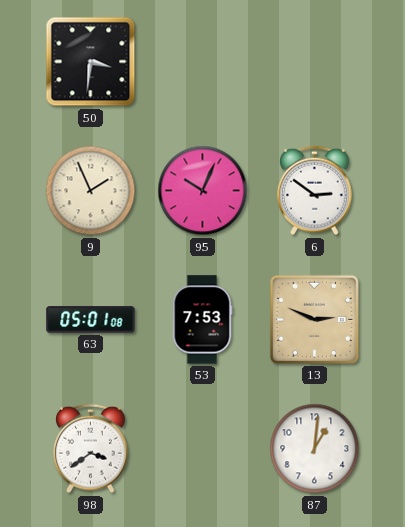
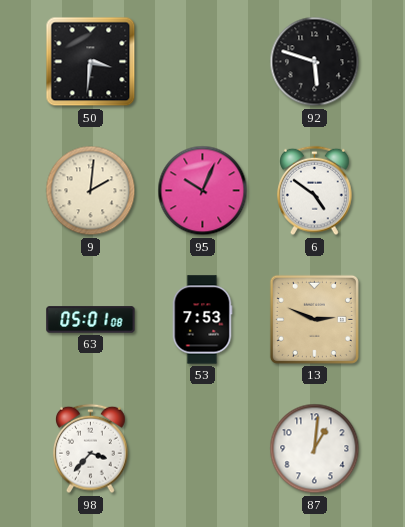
92: none -> 5:48 (315, 62)
9: 1:56 -> 2:01 (91, 191)
6: 2:51 -> 4:51 (315, 191)
98: 3:39 -> 3:37 (91, 449)
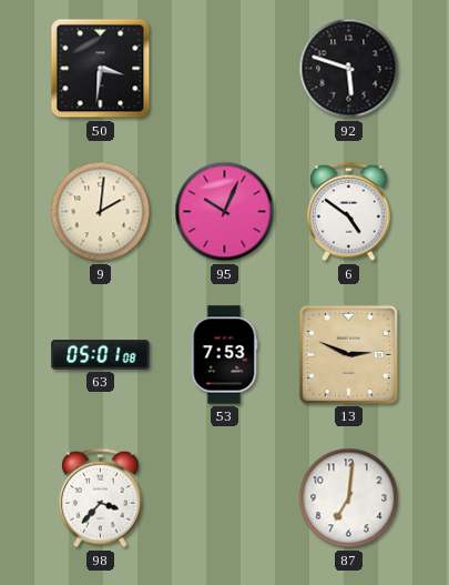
87: 1:01 -> 7:01 (349, 498)
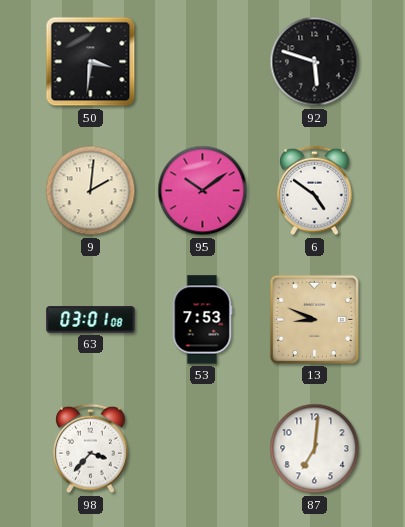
95: 10:04 -> 10:09 (203, 191)
63: 05:01 -> 03:01 (91, 320)
13: 2:49 -> 8:49 (314, 319)
